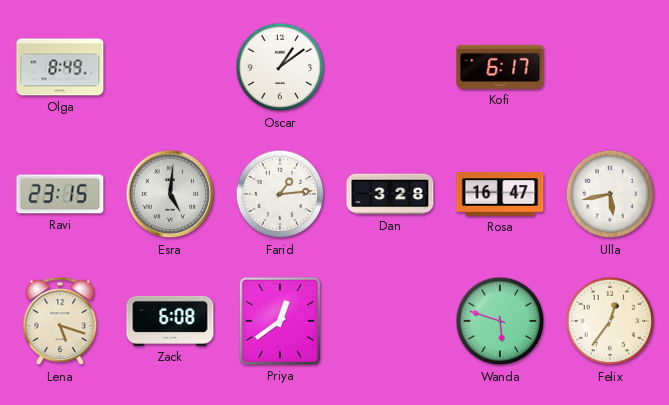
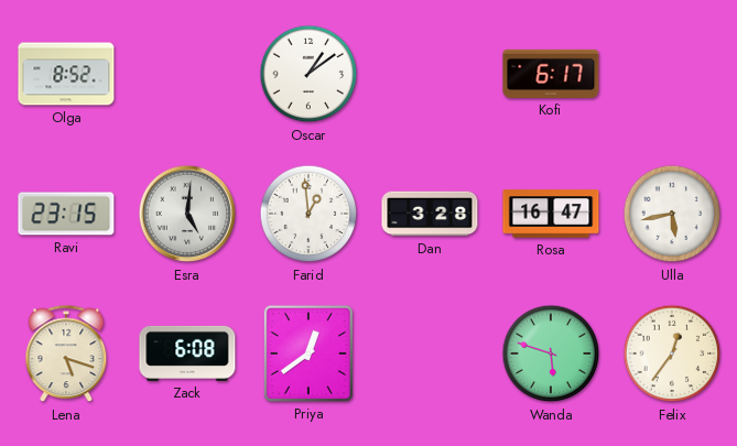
Olga: 8:49 -> 8:52 (66, 74)
Farid: 1:14 -> 12:59 (308, 214)
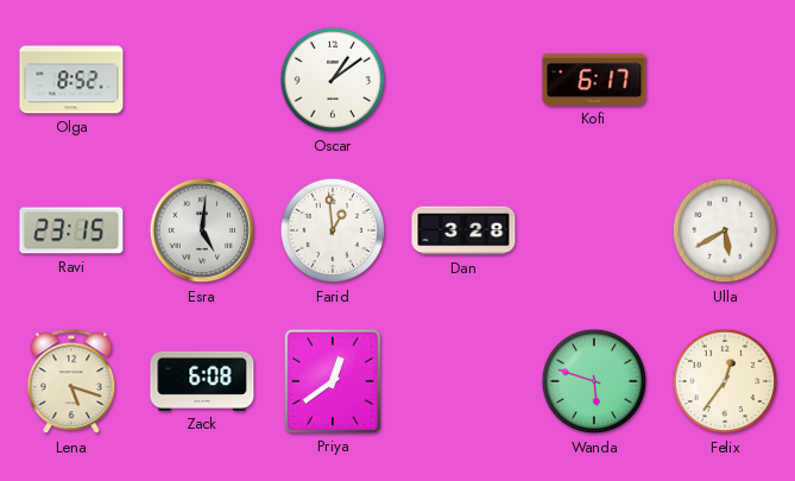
Rosa: 16:47 -> none (551, 214)
Ulla: 5:43 -> 5:40 (725, 230)
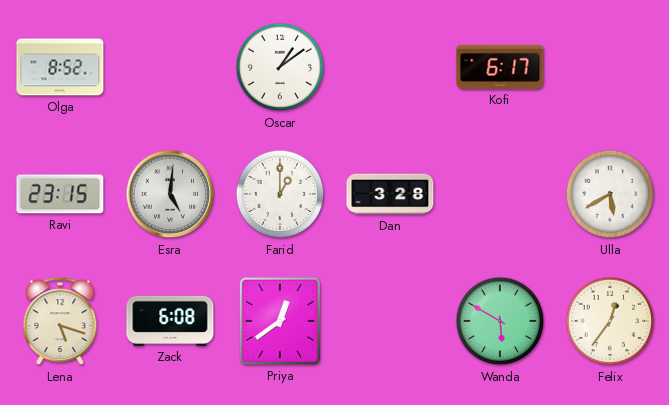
Farid: 12:59 -> 1:00 (280, 194)
Wanda: 5:48 -> 5:50 (500, 321)
